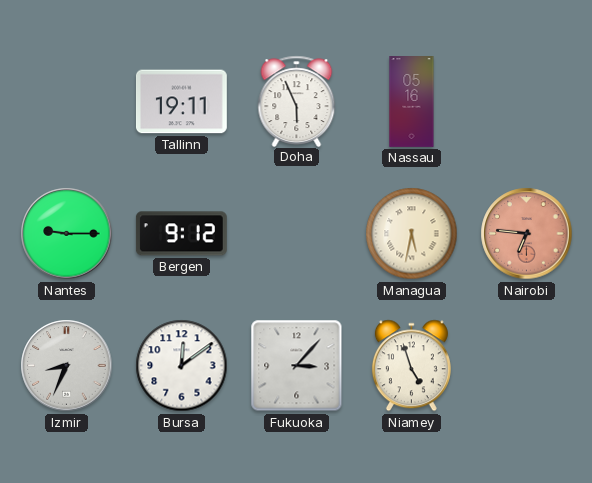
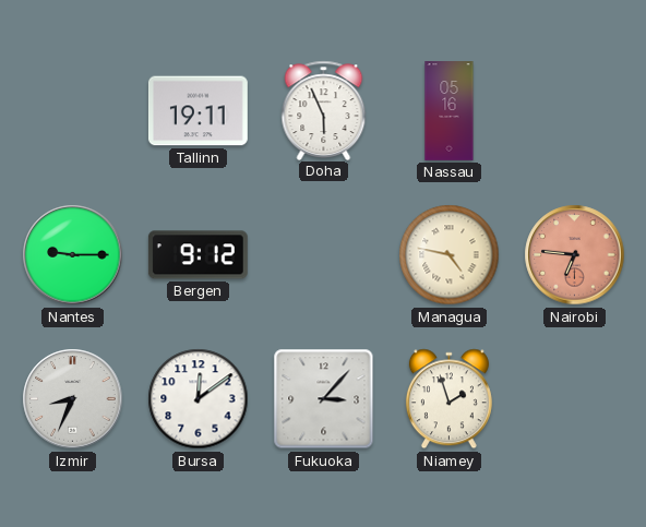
Managua: 5:32 -> 4:47 (450, 255)
Niamey: 4:57 -> 1:57 (448, 399)
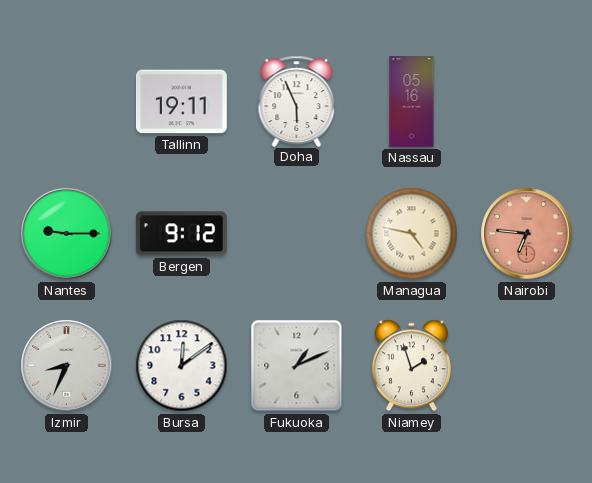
Fukuoka: 3:07 -> 1:11 (297, 366)
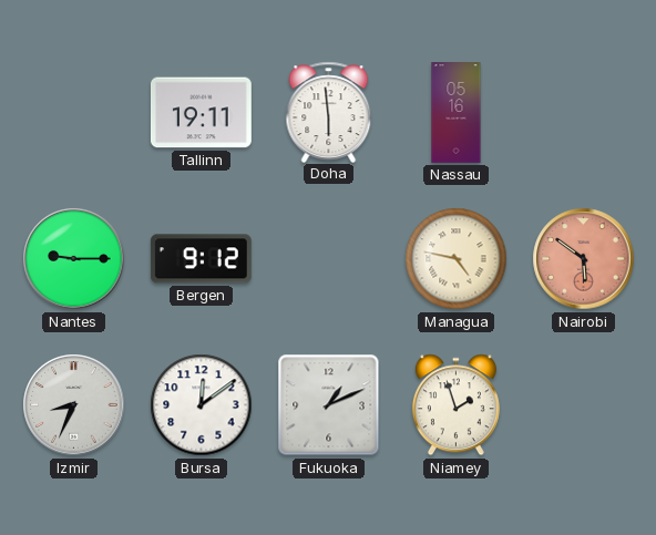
Doha: 5:56 -> 5:59 (329, 112)
Nairobi: 6:46 -> 5:51 (584, 259)
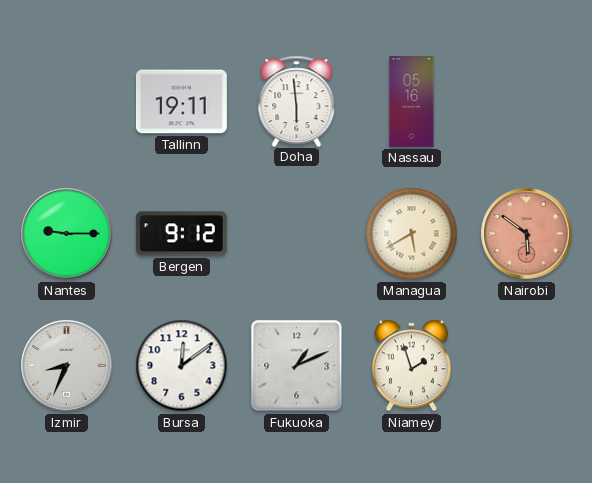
Managua: 4:47 -> 5:40 (412, 234)
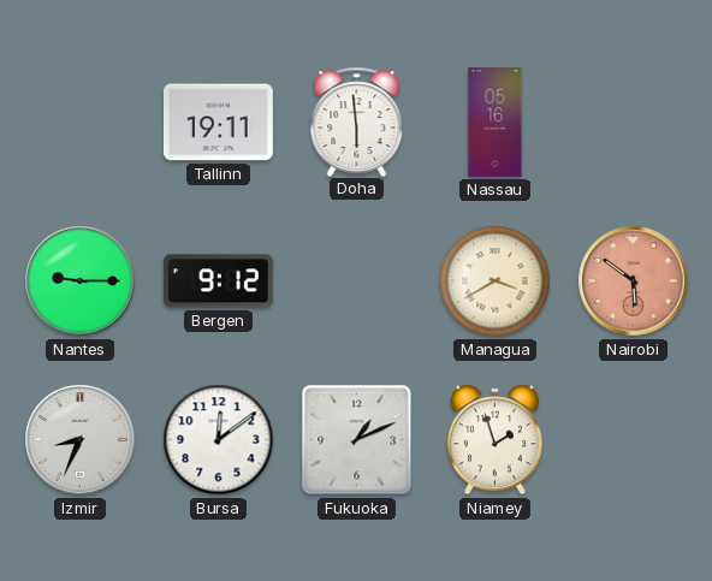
Managua: 5:40 -> 3:40 (496, 281)
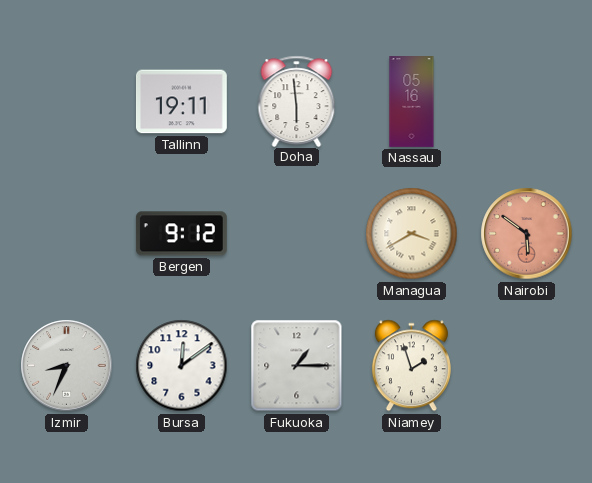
Nantes: 9:15 -> none (81, 281)
Fukuoka: 1:11 -> 1:15 (297, 366)
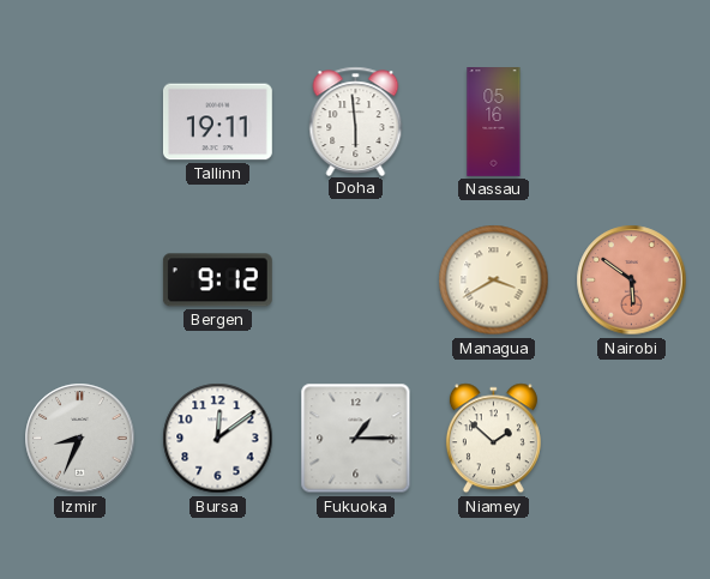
Niamey: 1:57 -> 1:52 (493, 439)
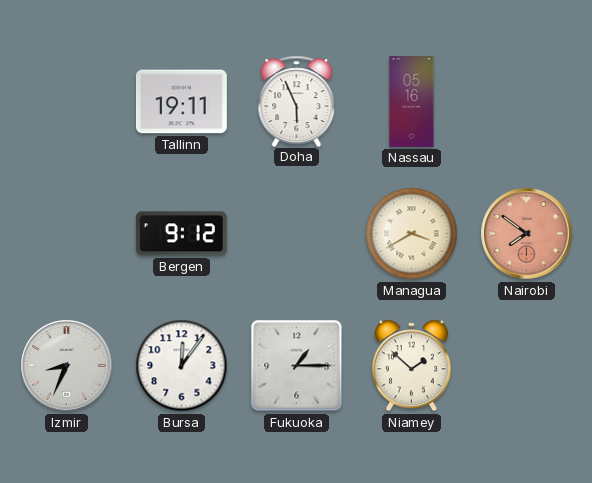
Doha: 5:59 -> 5:56 (297, 101)
Nairobi: 5:51 -> 7:51 (527, 234)
Bursa: 12:09 -> 12:06 (182, 366)
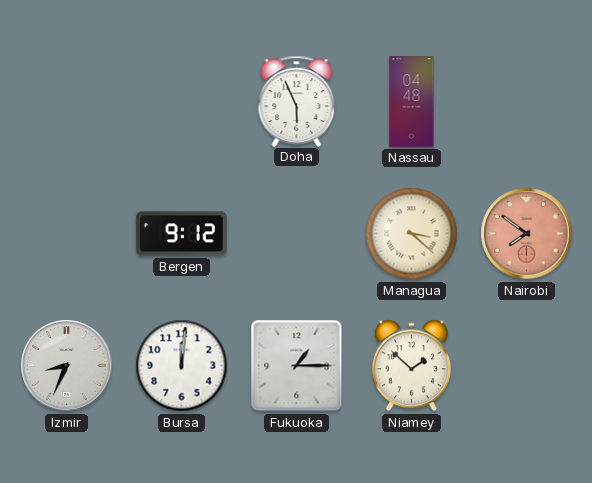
Tallinn: 19:11 -> none (181, 102)
Nassau: 05:16 -> 04:48 (412, 102)
Managua: 3:40 -> 3:22 (412, 234)
Bursa: 12:06 -> 12:01 (182, 366)
